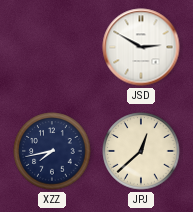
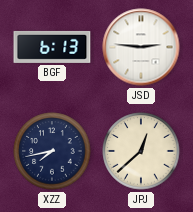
BGF: none -> 6:13 (52, 47)
JSD: 2:50 -> 2:46 (141, 47)
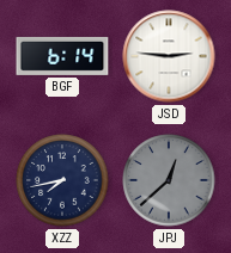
BGF: 6:13 -> 6:14 (62, 56)
JPJ dial: cream -> grey (169, 180)
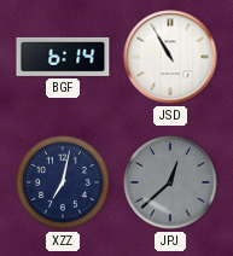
JSD: 2:46 -> 10:55 (170, 57)
XZZ: 7:43 -> 7:02 (63, 182)
